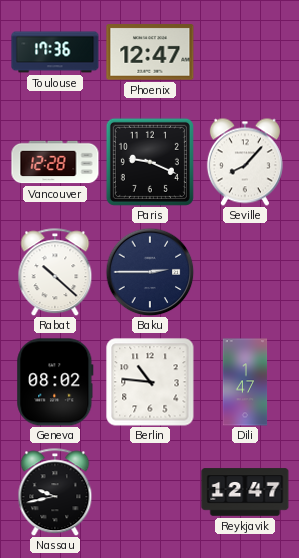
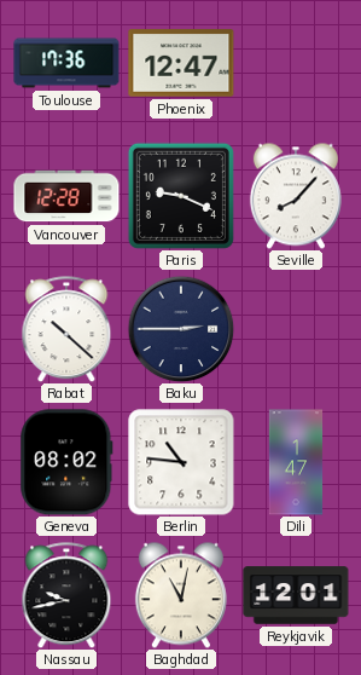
Baghdad: none -> 11:02 (181, 595)
Reykjavik: 12:47 -> 12:01 (296, 595)
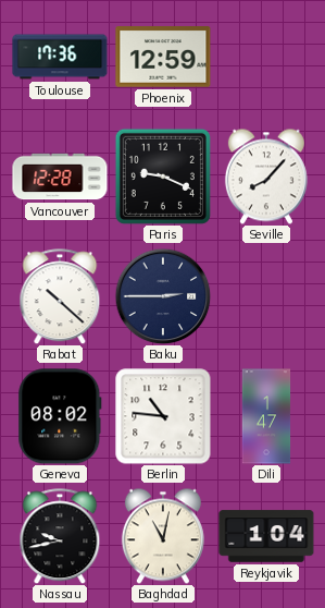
Phoenix: 12:47 -> 12:59 (163, 57)
Reykjavik: 12:01 -> 1:04 (266, 536)
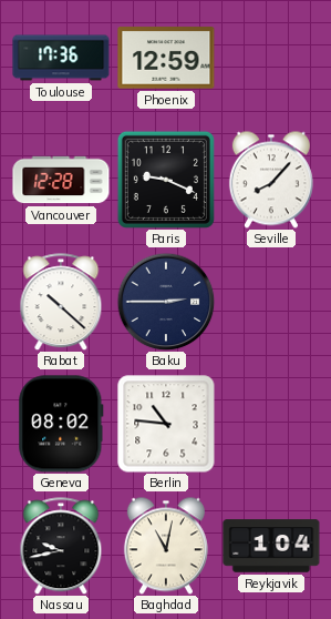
Dili: 1:47 -> none (266, 416)
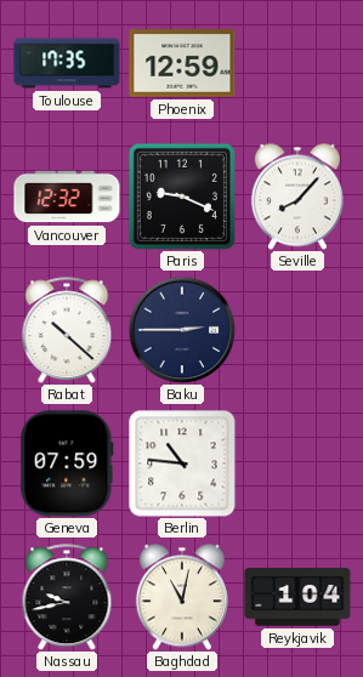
Toulouse: 17:36 -> 17:35 (67, 63)
Vancouver: 12:28 -> 12:32 (67, 197)
Geneva: 08:02 -> 07:59 (67, 463)
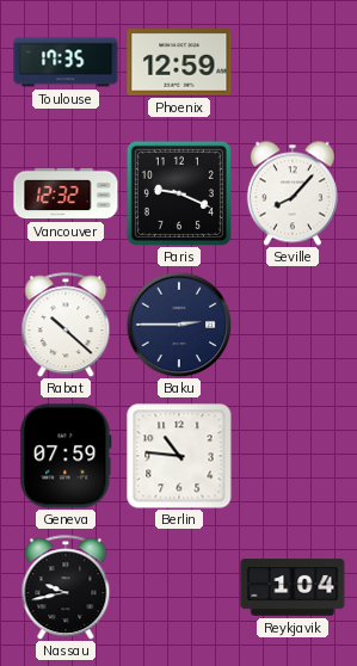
Baghdad: 11:02 -> none (182, 597)
